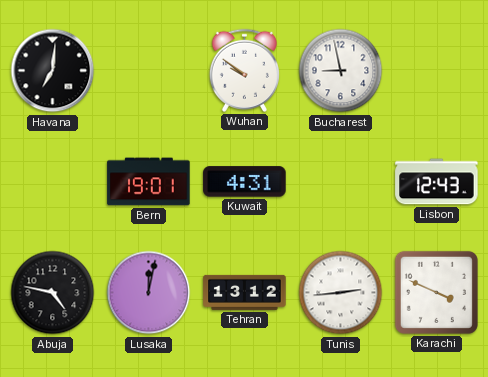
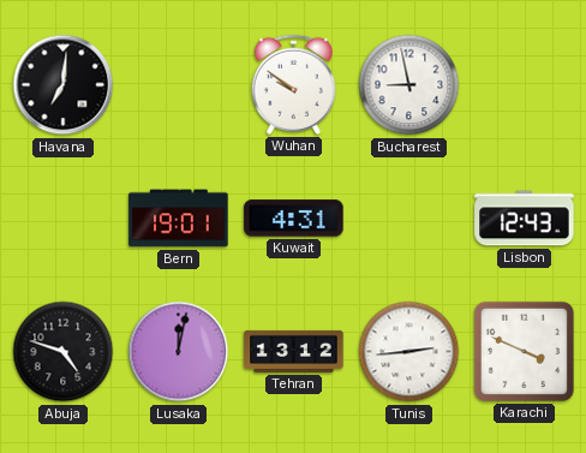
Abuja: 4:47 -> 4:48 (64, 352)
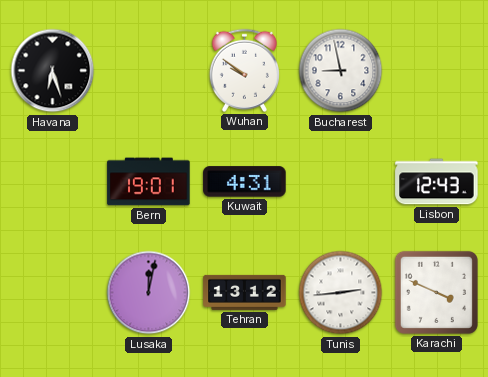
Havana: 7:01 -> 6:27 (53, 71)
Abuja: 4:48 -> none (64, 352)
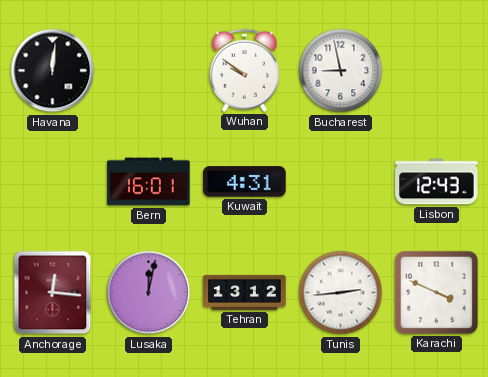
Havana: 6:27 -> 12:01 (53, 71)
Bern: 19:01 -> 16:01 (149, 182)
Anchorage: none -> 12:16 (53, 293)
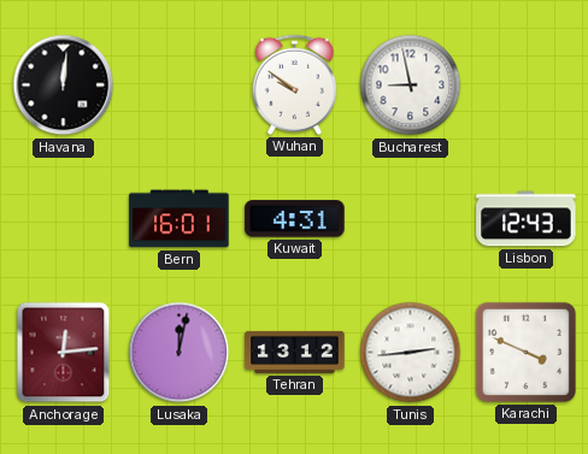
Anchorage: 12:16 -> 12:14 (64, 353)
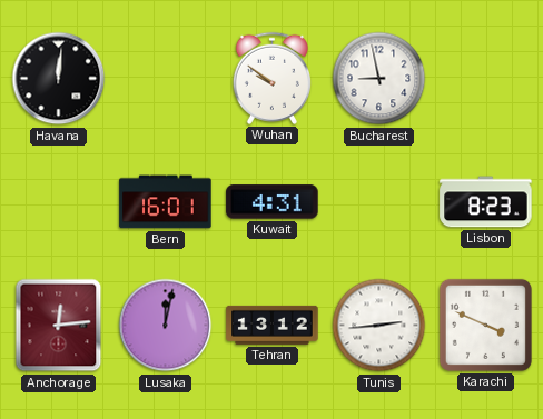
Lisbon: 12:43 -> 8:23 (486, 202)
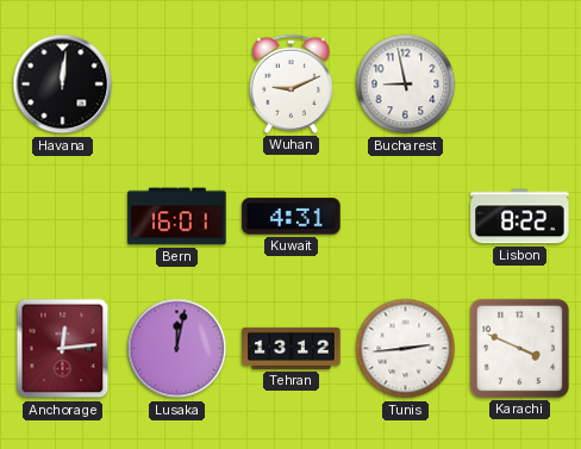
Wuhan: 9:51 -> 9:11 (290, 83)
Lisbon: 8:23 -> 8:22 (520, 217)
